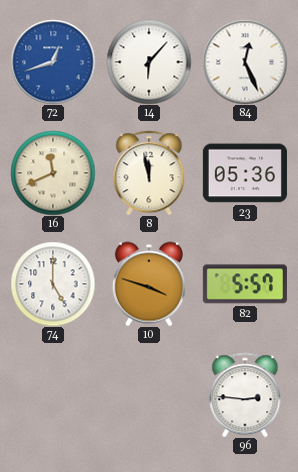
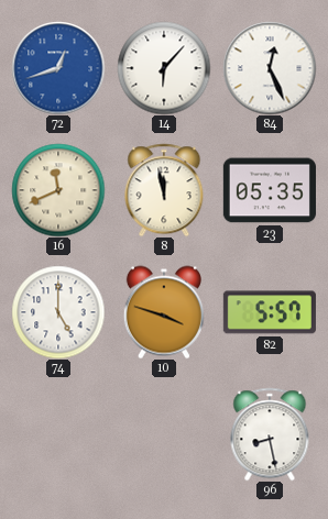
23: 05:36 -> 05:35 (270, 190)
96: 2:46 -> 8:28 (270, 434)
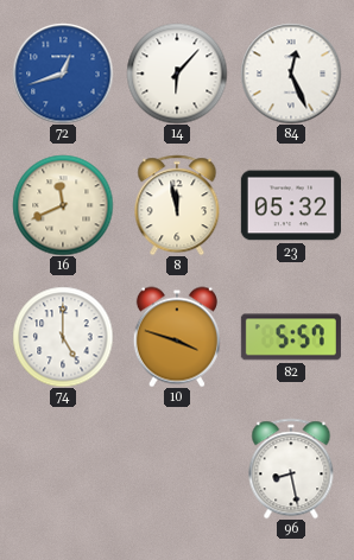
23: 05:35 -> 05:32 (291, 205)
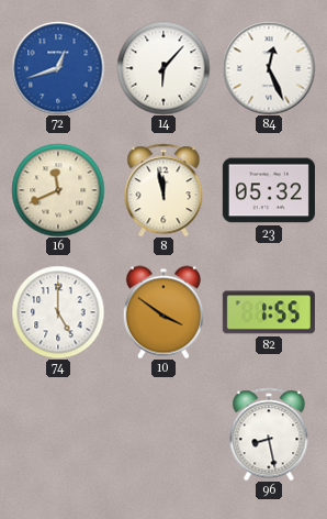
10: 3:48 -> 3:51 (163, 312)
82: 5:57 -> 1:55 (269, 312)
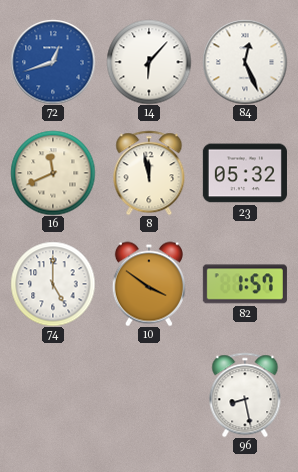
82: 1:55 -> 1:57 (245, 284)
